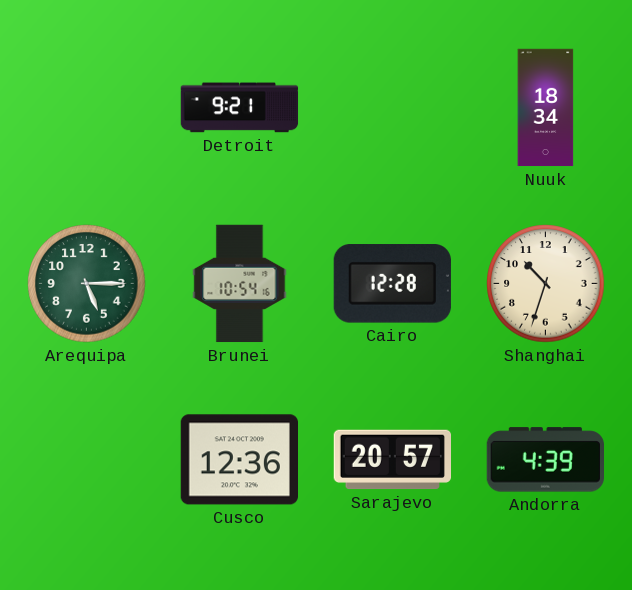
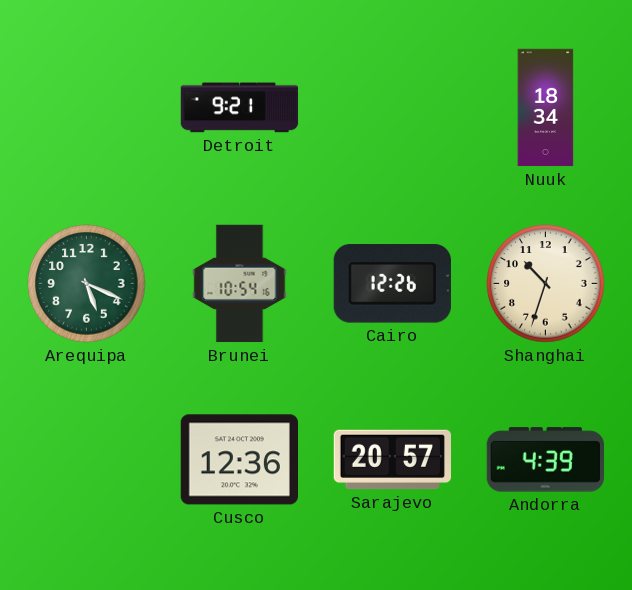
Arequipa: 5:15 -> 5:19 (87, 284)
Cairo: 12:28 -> 12:26 (392, 284)
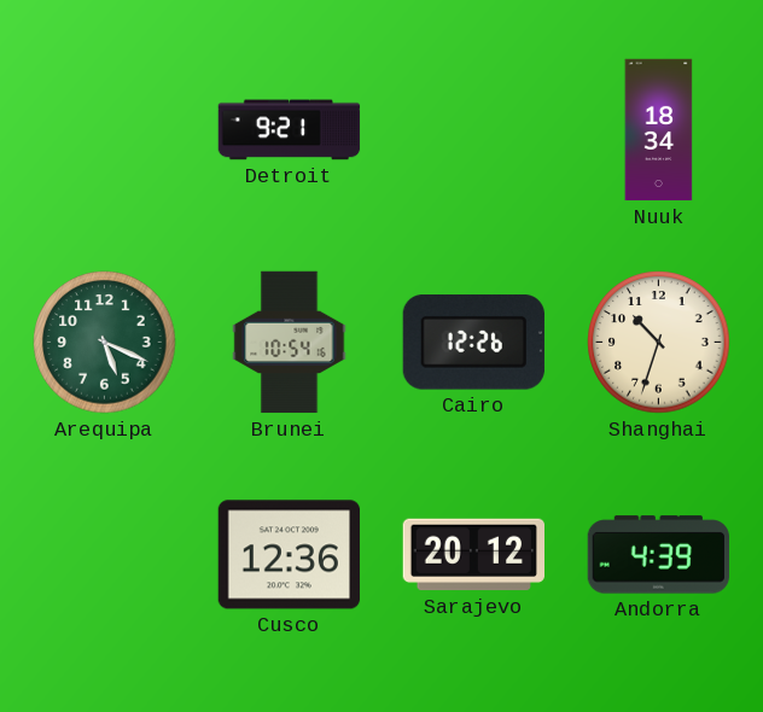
Sarajevo: 20:57 -> 20:12 (473, 555)
